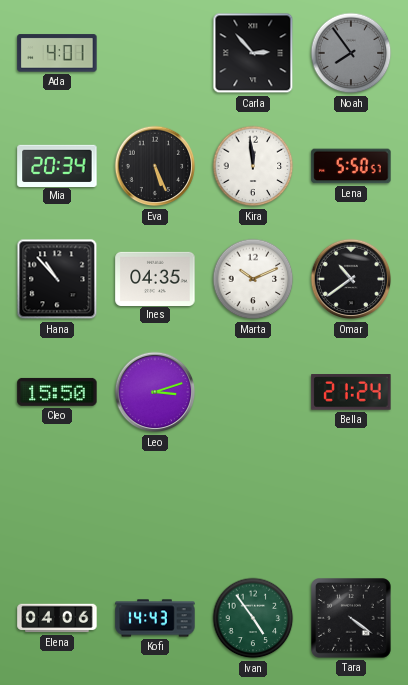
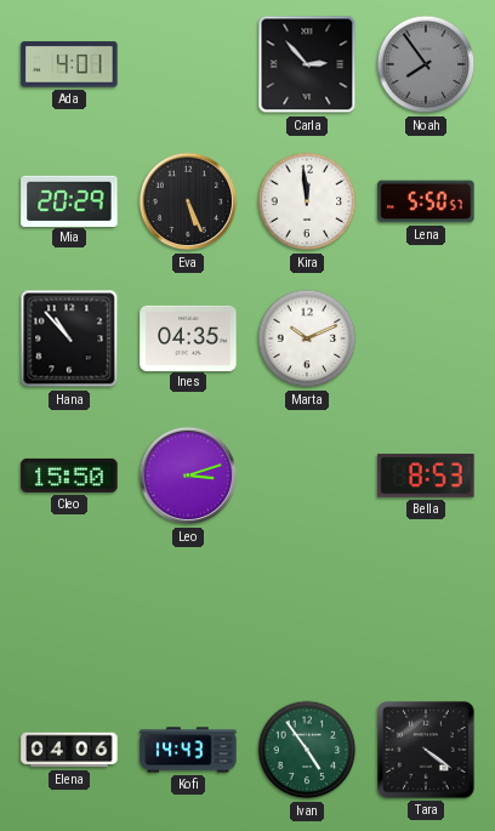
Mia: 20:34 -> 20:29 (69, 200)
Omar: 10:39 -> none (351, 279)
Bella: 21:24 -> 8:53 (426, 477)
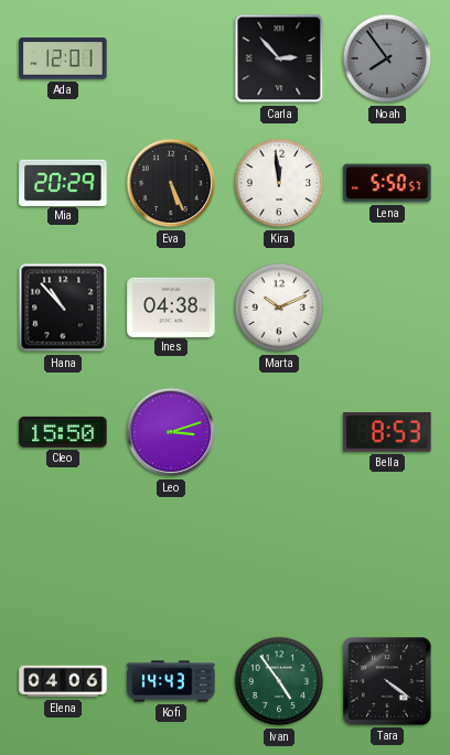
Ada: 4:01 -> 12:01 (63, 58)
Ines: 04:35 -> 04:38 (171, 306)
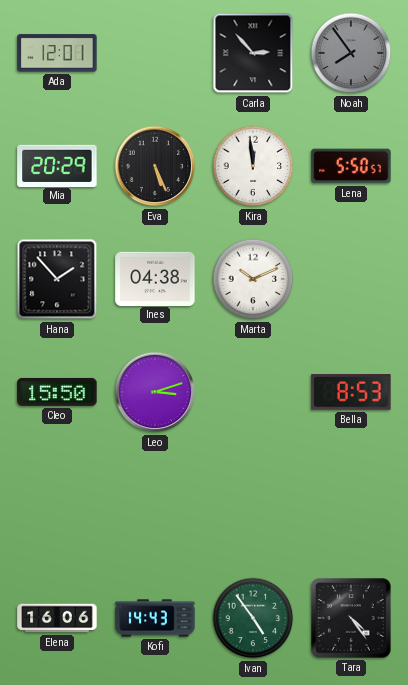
Hana: 10:53 -> 1:53 (57, 279)
Elena: 04:06 -> 16:06 (57, 618)
Tara: 4:21 -> 4:24 (352, 619)
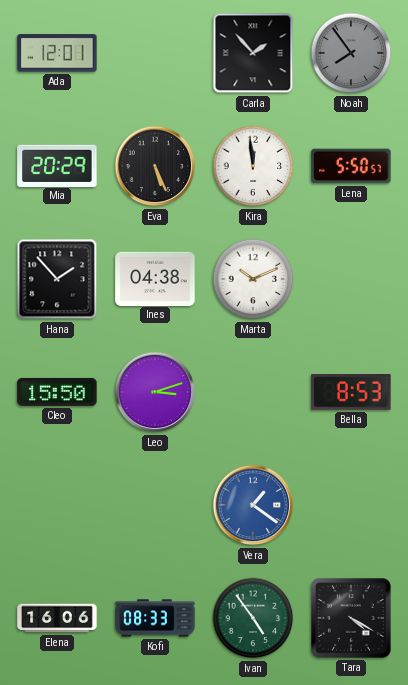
Carla: 2:53 -> 1:53 (253, 53)
Vera: none -> 1:21 (253, 505)
Kofi: 14:43 -> 08:33 (155, 618)
Tara: 4:24 -> 4:20 (352, 619)
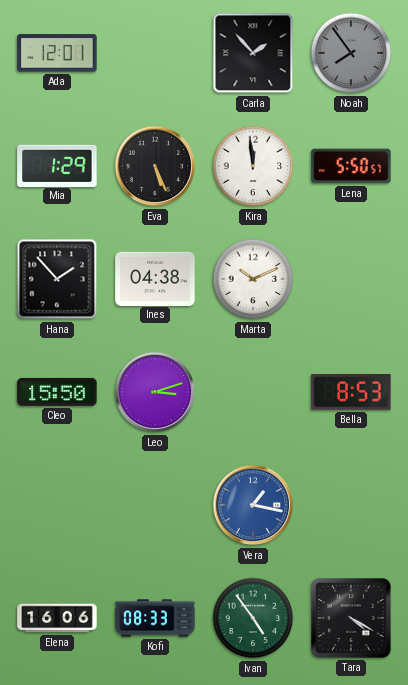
Mia: 20:29 -> 1:29 (57, 165)
Vera: 1:21 -> 1:17 (253, 505)
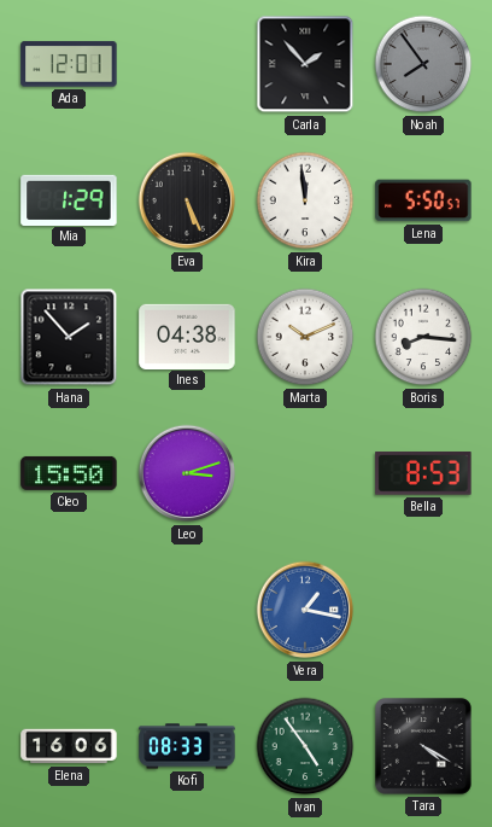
Boris: none -> 8:16 (423, 337)
